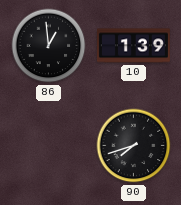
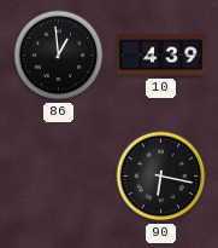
10: 1:39 -> 4:39 (160, 56)
90: 7:42 -> 6:17 (161, 177)
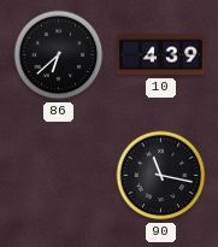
86: 12:59 -> 6:38 (59, 55)
90: 6:17 -> 11:17 (161, 176)
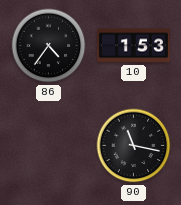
86: 6:38 -> 4:36 (49, 46)
10: 4:39 -> 1:53 (133, 46)
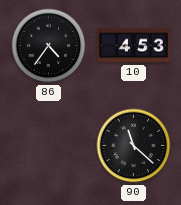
10: 1:53 -> 4:53 (133, 46)
90: 11:17 -> 11:22 (134, 146)
